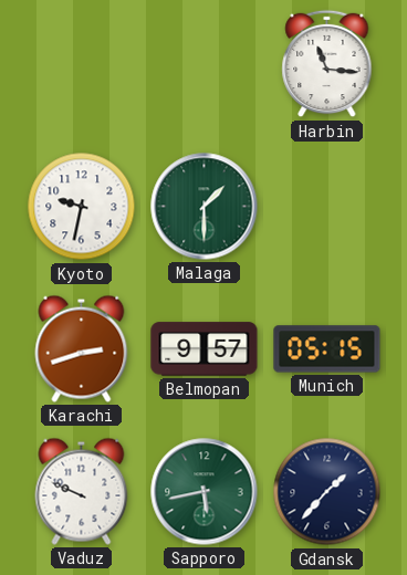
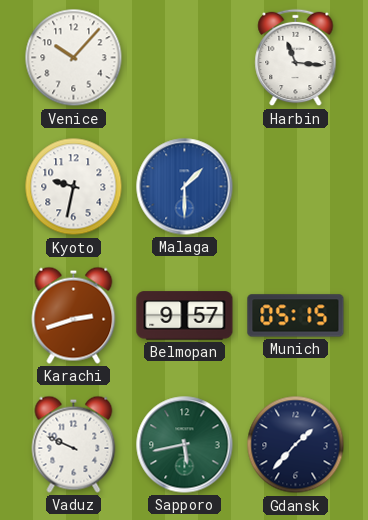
Venice: none -> 10:07 (74, 58)
Malaga dial: green -> blue (185, 187)
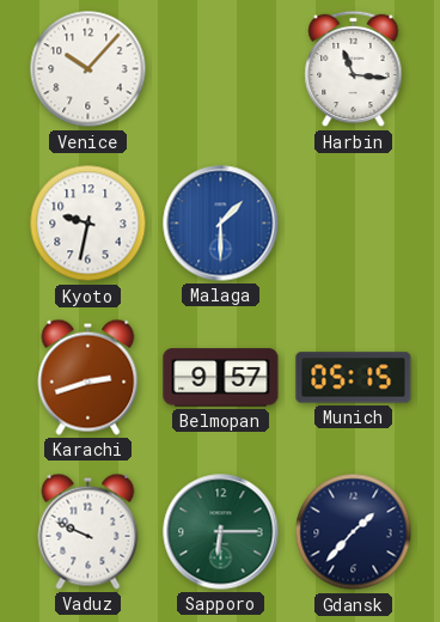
Sapporo: 5:43 -> 6:15 (221, 532)
